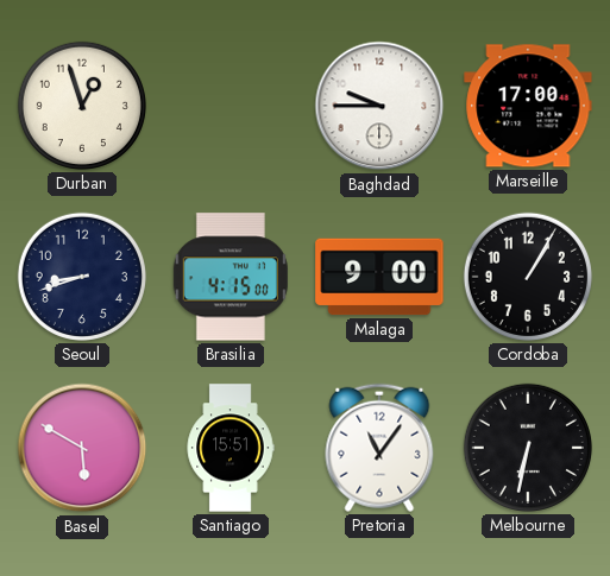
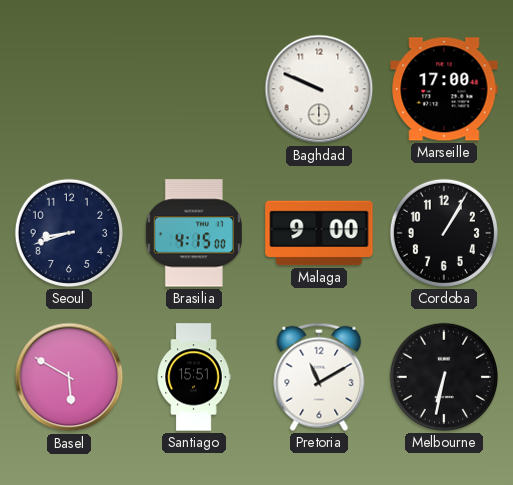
Durban: 12:57 -> none (82, 106)
Baghdad: 9:45 -> 9:49 (319, 89)
Pretoria: 11:06 -> 11:10 (319, 377)
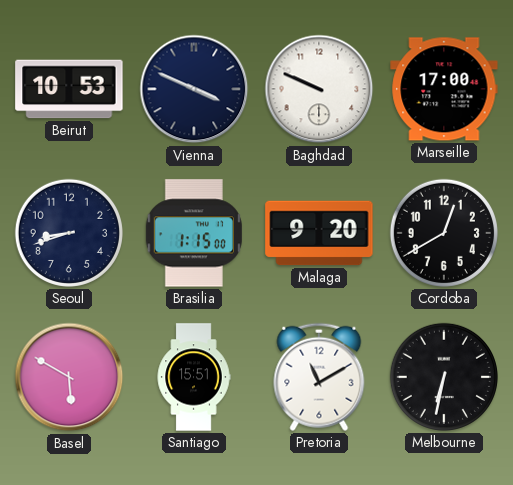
Beirut: none -> 10:53 (69, 89)
Vienna: none -> 3:49 (194, 89)
Brasilia: 4:15 -> 1:15 (194, 233)
Malaga: 9:00 -> 9:20 (319, 233)
Cordoba: 1:05 -> 12:40 (444, 233)
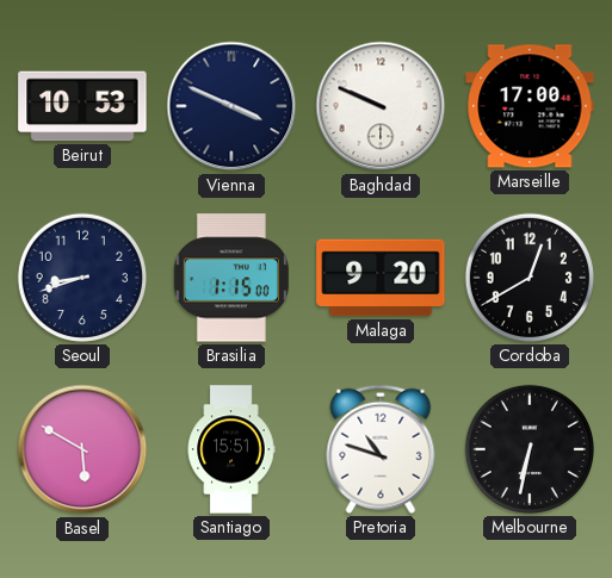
Pretoria: 11:10 -> 10:48 (381, 449)
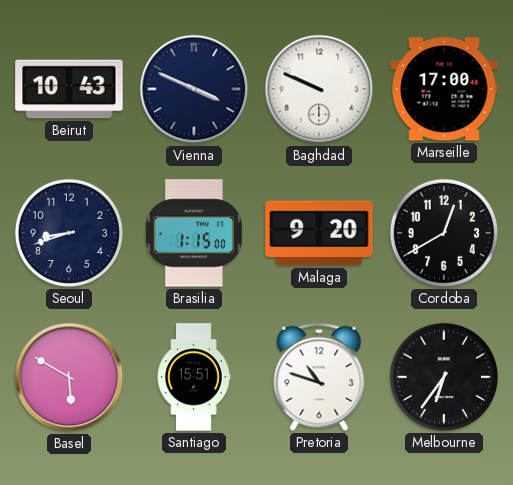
Beirut: 10:53 -> 10:43 (69, 89)
Melbourne: 6:32 -> 6:36 (444, 377)
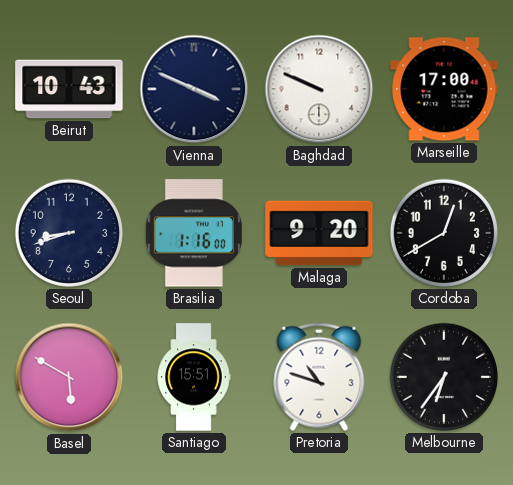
Brasilia: 1:15 -> 1:16 (194, 233)
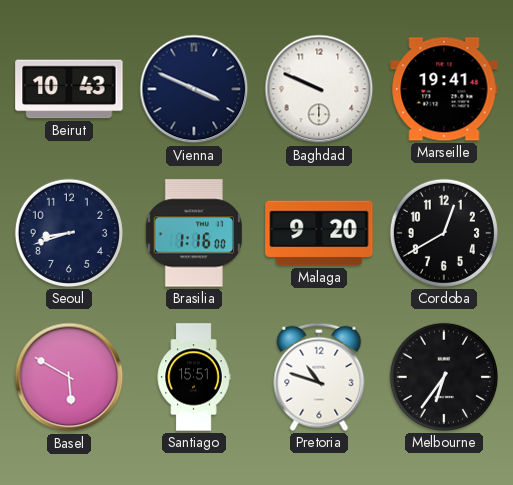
Marseille: 17:00 -> 19:41 (444, 89)
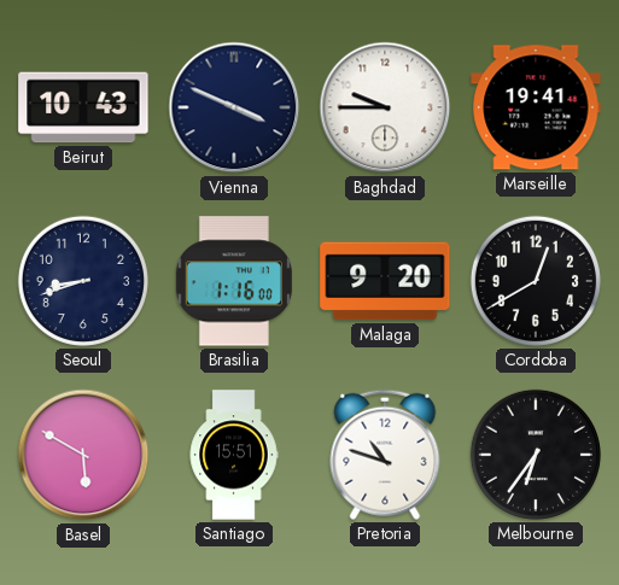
Baghdad: 9:49 -> 9:45 (385, 107)
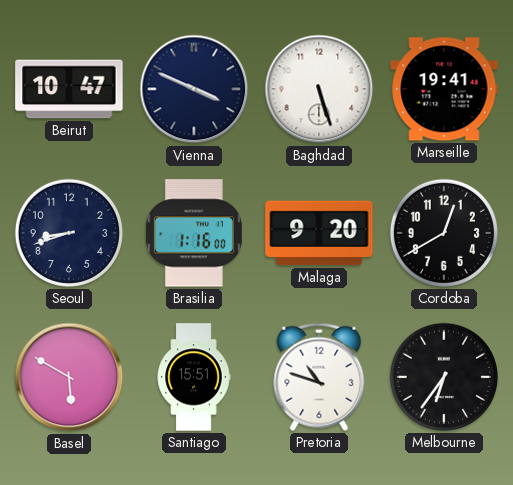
Beirut: 10:43 -> 10:47 (69, 89)
Baghdad: 9:45 -> 5:27 (319, 89)
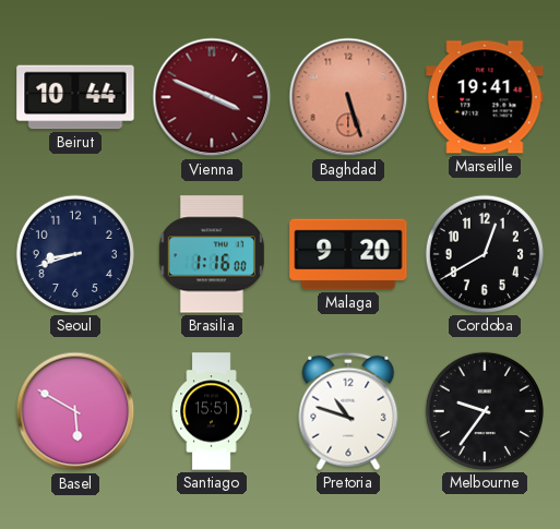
Beirut: 10:47 -> 10:44 (75, 97)
Vienna dial: navy -> burgundy (212, 97)
Baghdad dial: white -> salmon (348, 97)
Melbourne: 6:36 -> 9:36 (485, 411)
